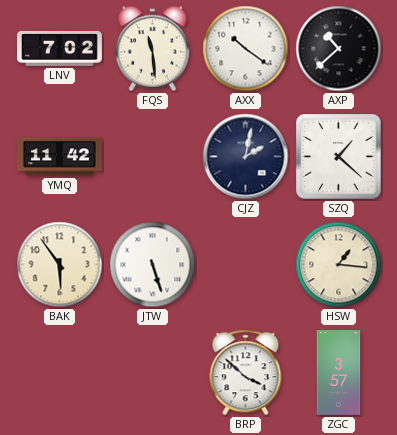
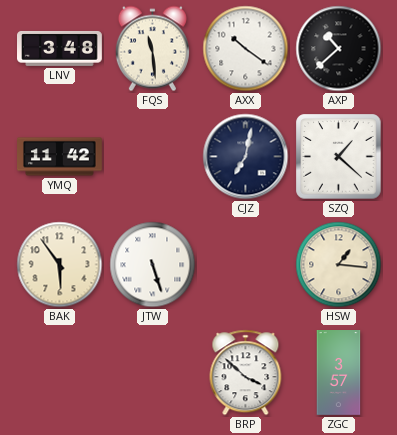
LNV: 7:02 -> 3:48 (60, 48)
CJZ: 2:02 -> 7:02 (246, 157)
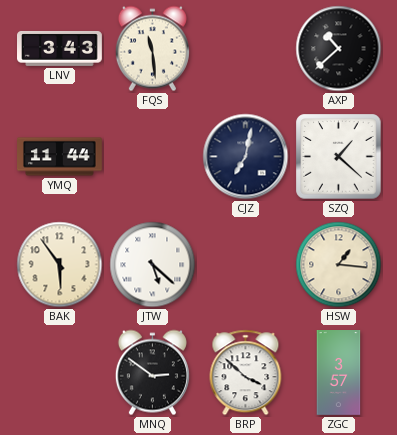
LNV: 3:48 -> 3:43 (60, 48)
AXX: 10:21 -> none (246, 49)
YMQ: 11:42 -> 11:44 (60, 157)
JTW: 5:27 -> 5:22 (153, 265)
MNQ: none -> 2:51 (152, 373)
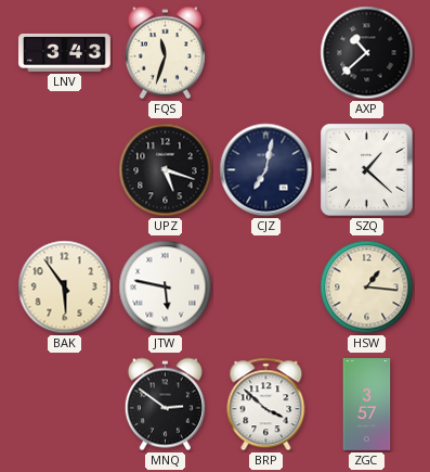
FQS: 11:29 -> 11:33 (165, 53)
YMQ: 11:44 -> none (60, 157)
UPZ: none -> 5:18 (166, 170)
JTW: 5:22 -> 5:47 (166, 288)
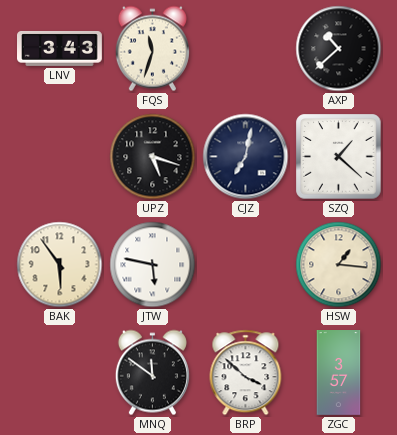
MNQ: 2:51 -> 11:51 (152, 373)
